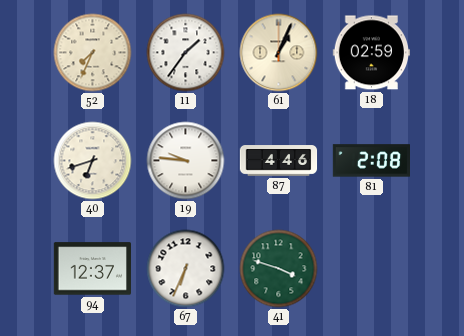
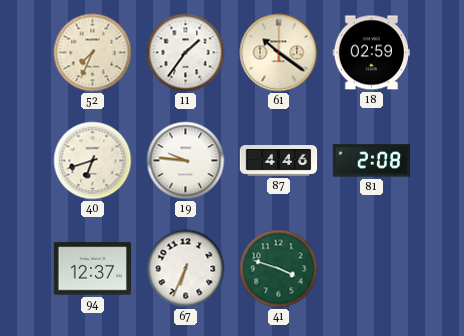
61: 1:04 -> 10:21 (279, 53)
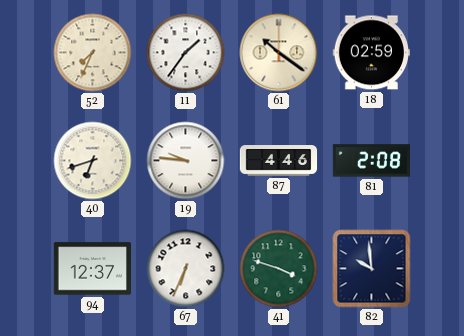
82: none -> 9:59 (372, 269)
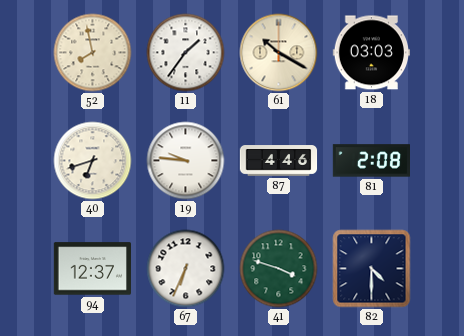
52: 7:34 -> 7:58 (93, 53)
61: 10:21 -> 10:20 (279, 53)
18: 02:59 -> 03:03 (371, 53)
82: 9:59 -> 4:30 (372, 269)
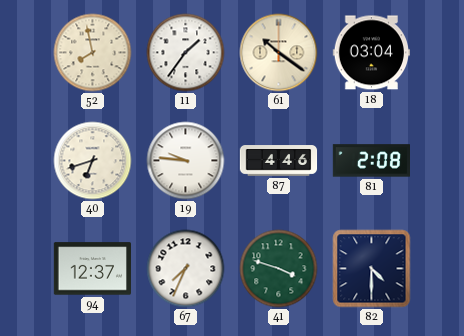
61: 10:20 -> 10:21 (279, 53)
18: 03:03 -> 03:04 (371, 53)
67: 6:34 -> 7:34 (186, 269)
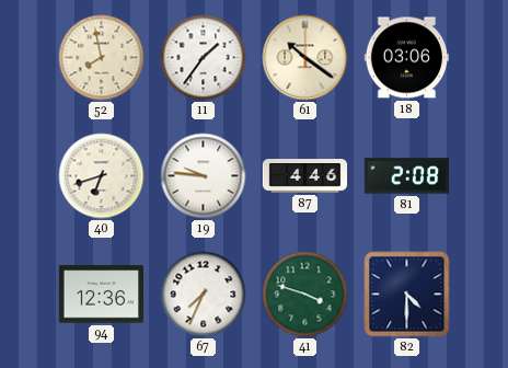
18: 03:04 -> 03:06 (406, 58)
94: 12:37 -> 12:36 (101, 295)
